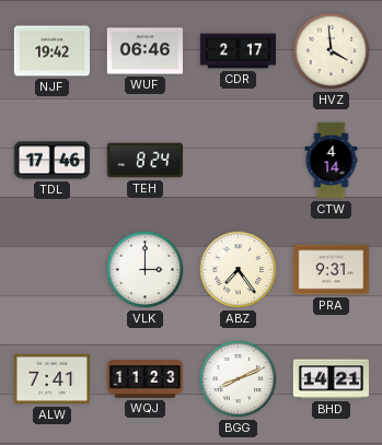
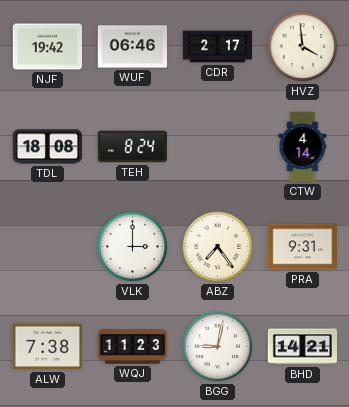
TDL: 17:46 -> 18:08 (47, 147)
ALW: 7:41 -> 7:38 (47, 347)
BGG: 8:11 -> 9:02 (218, 347)
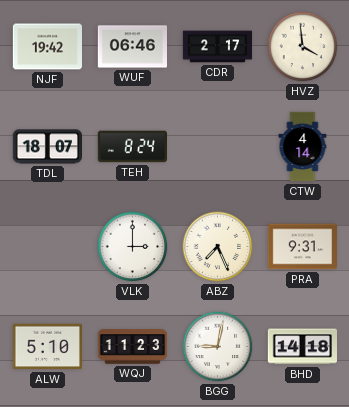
TDL: 18:08 -> 18:07 (47, 147)
ABZ: 7:24 -> 7:26 (218, 247)
ALW: 7:38 -> 5:10 (47, 347)
BHD: 14:21 -> 14:18 (302, 347)
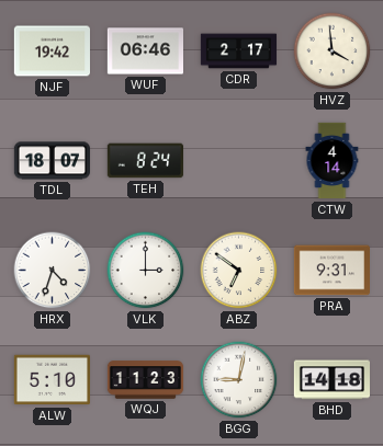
HRX: none -> 4:33 (53, 271)
ABZ: 7:26 -> 6:51 (239, 271)
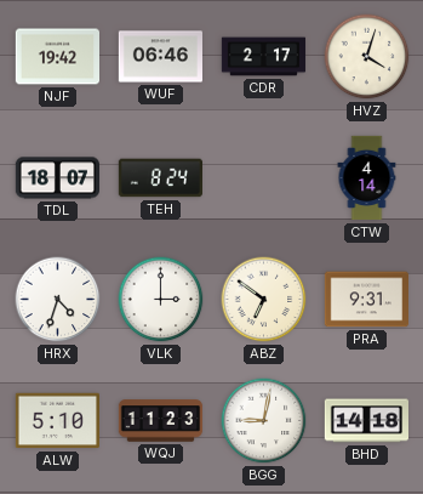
HVZ: 3:59 -> 4:03 (367, 57)
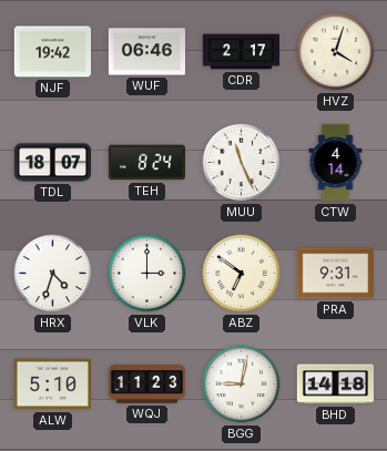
MUU: none -> 11:26 (242, 163)
